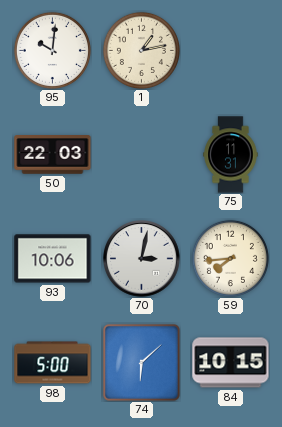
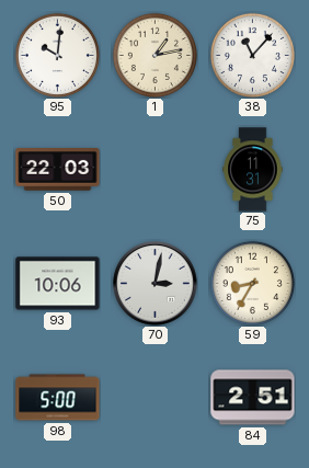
38: none -> 11:07 (252, 55)
59: 7:44 -> 8:35 (252, 283)
74: 6:08 -> none (141, 362)
84: 10:15 -> 2:51 (253, 398)
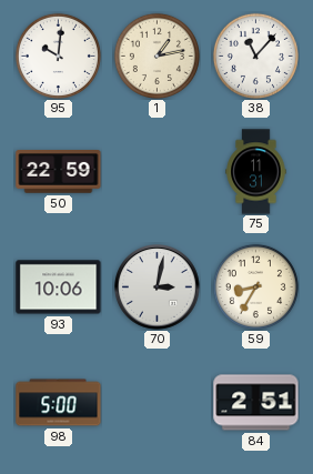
50: 22:03 -> 22:59 (59, 172)
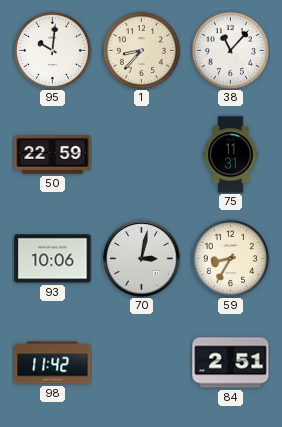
1: 1:13 -> 8:37 (141, 50)
98: 5:00 -> 11:42 (53, 363)
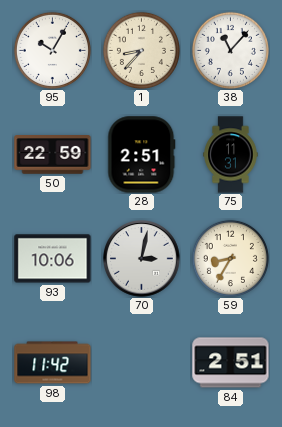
95: 10:01 -> 10:05 (52, 50)
28: none -> 2:51 (142, 155)
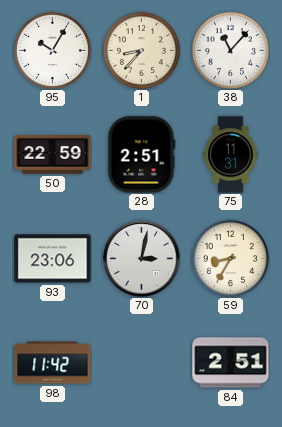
93: 10:06 -> 23:06 (53, 259)
